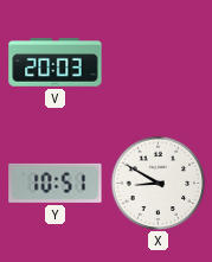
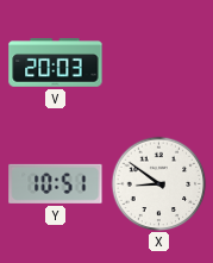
X: 8:50 -> 8:51 (158, 183)
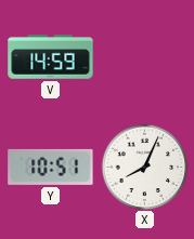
V: 20:03 -> 14:59 (51, 57)
X: 8:51 -> 8:04 (144, 167)
